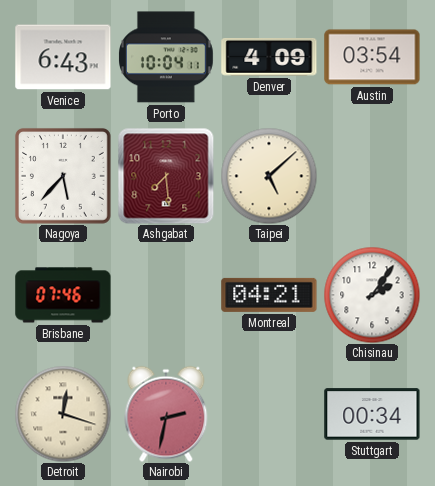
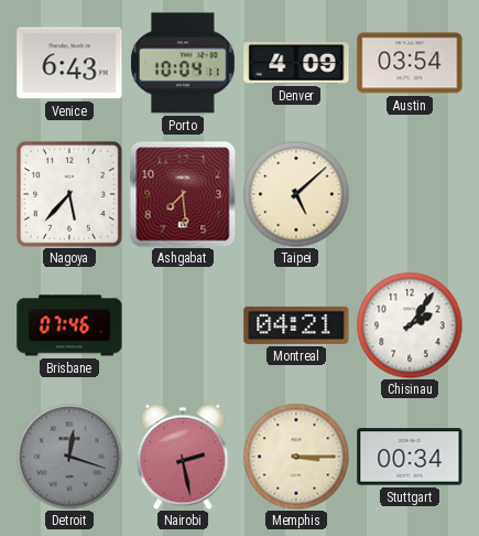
Detroit dial: cream -> grey (69, 457)
Nairobi: 2:32 -> 2:28 (183, 457)
Memphis: none -> 3:15 (296, 457)
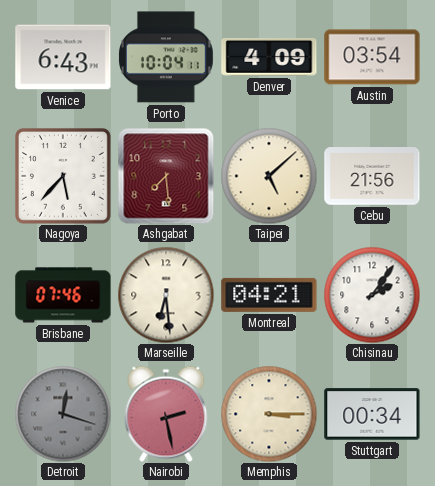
Cebu: none -> 21:56 (372, 176)
Marseille: none -> 6:29 (166, 295)
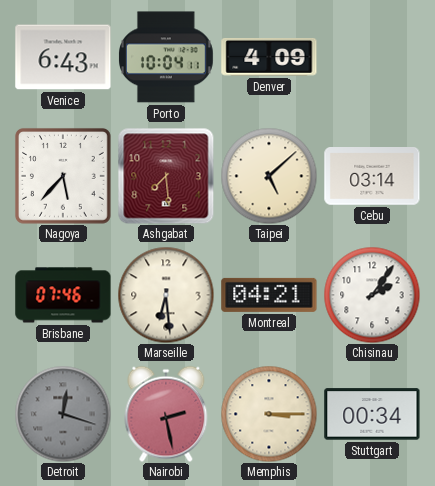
Austin: 03:54 -> none (372, 57)
Cebu: 21:56 -> 03:14 (372, 176)
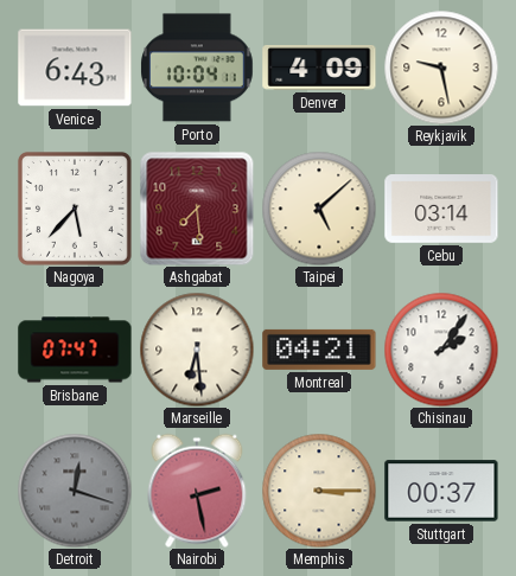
Reykjavik: none -> 9:28 (441, 68)
Brisbane: 07:46 -> 07:47 (75, 350)
Stuttgart: 00:34 -> 00:37 (441, 491)
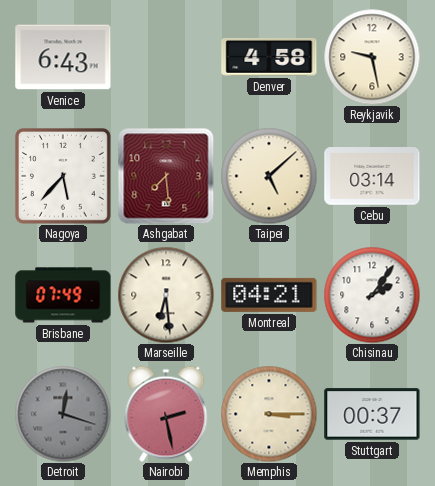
Porto: 10:04 -> none (198, 68)
Denver: 4:09 -> 4:58 (269, 58)
Brisbane: 07:47 -> 07:49 (63, 295)
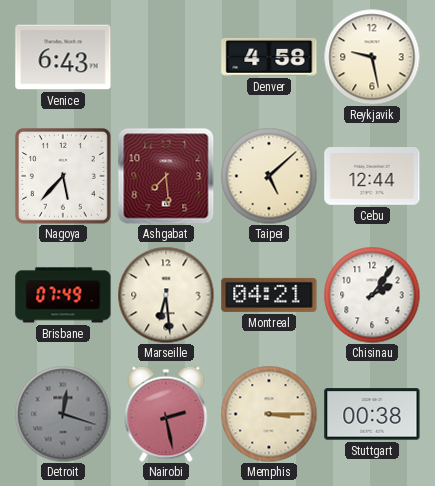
Cebu: 03:14 -> 12:44 (372, 176)
Stuttgart: 00:37 -> 00:38 (372, 414)
